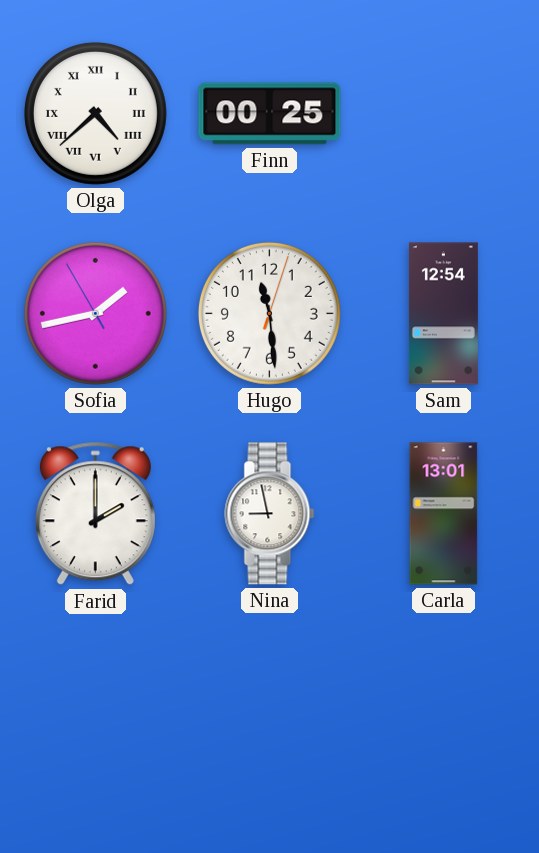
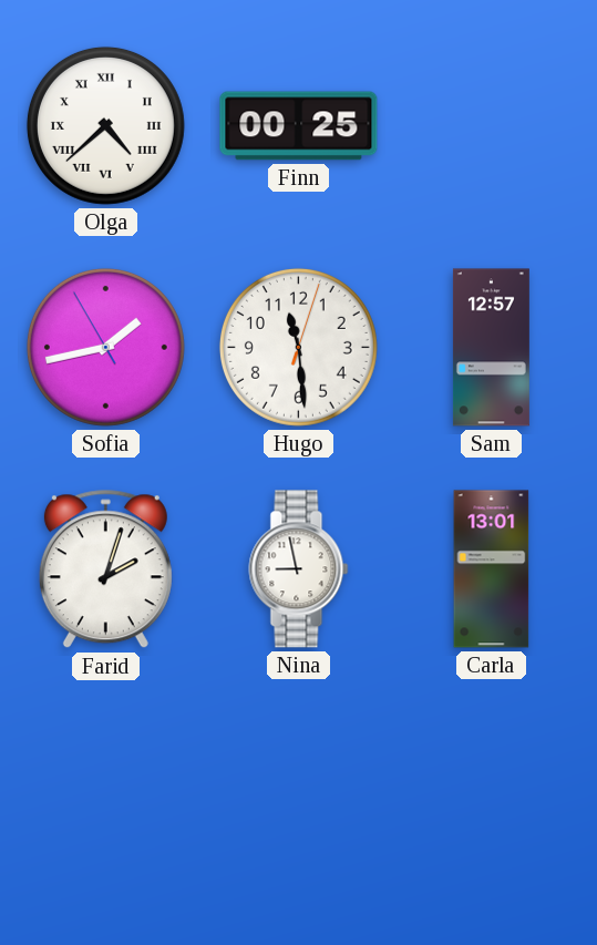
Sam: 12:54 -> 12:57 (491, 348)
Farid: 2:00 -> 2:03 (105, 569)
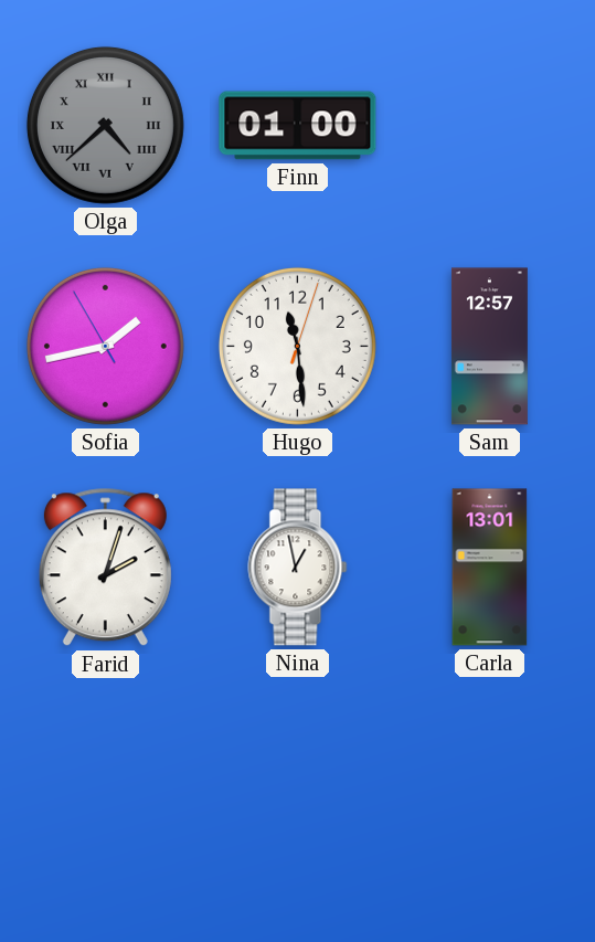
Olga dial: white -> grey (105, 125)
Finn: 00:25 -> 01:00 (298, 126)
Nina: 8:58 -> 12:58 (298, 568)
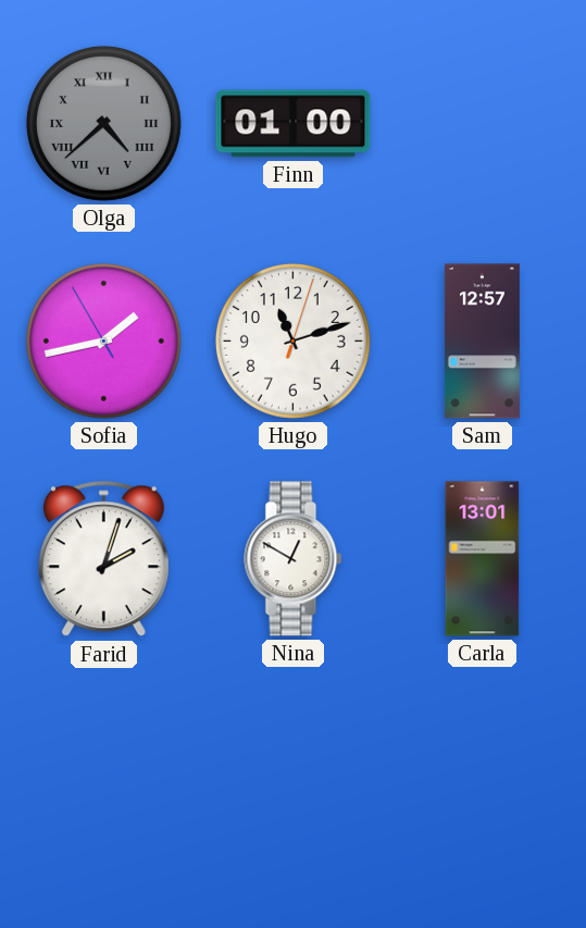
Hugo: 11:29 -> 11:12 (292, 341)
Nina: 12:58 -> 12:50 (294, 559)
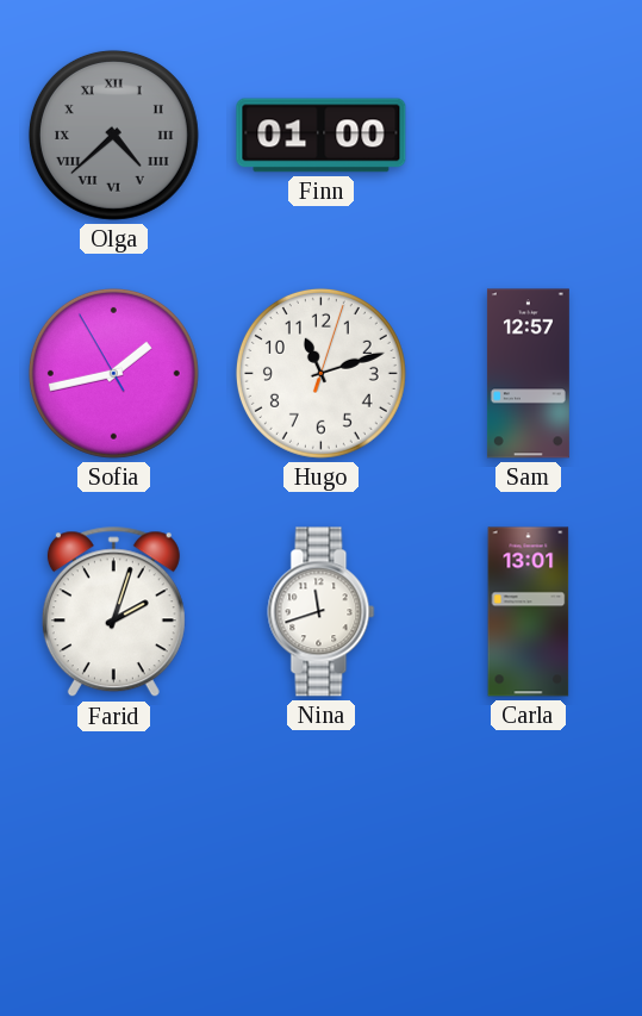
Nina: 12:50 -> 11:42 (322, 612)
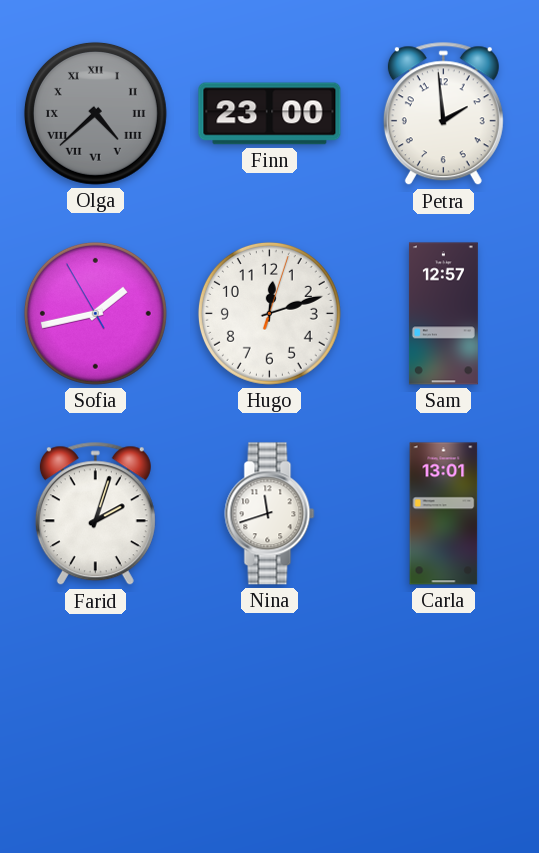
Finn: 01:00 -> 23:00 (270, 114)
Petra: none -> 1:59 (443, 114)
Hugo: 11:12 -> 12:12 (269, 313)
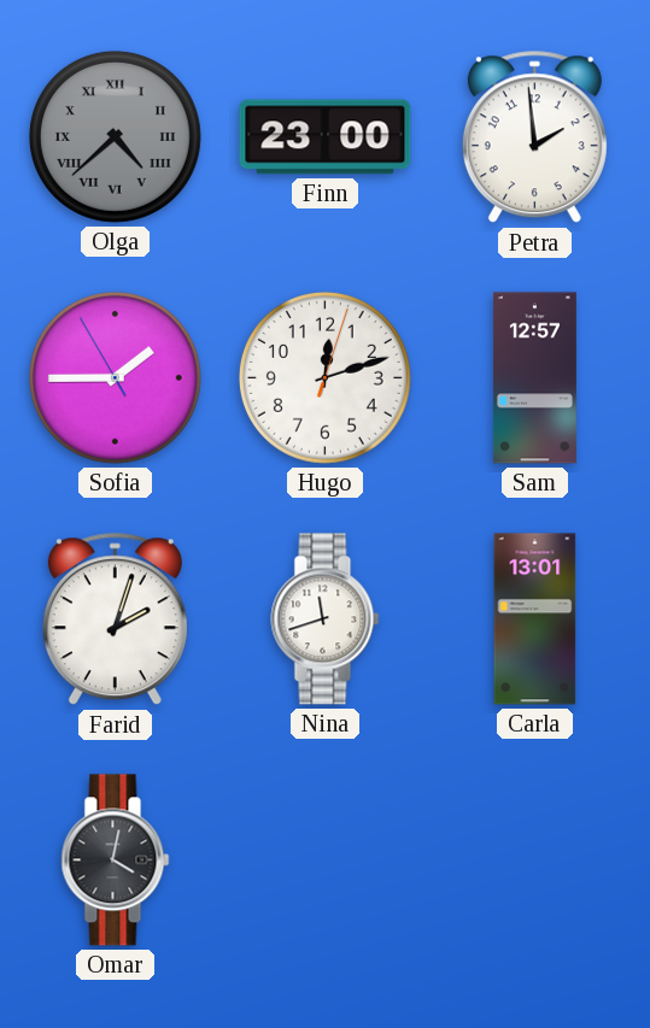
Sofia: 1:42 -> 1:44 (115, 377)
Omar: none -> 4:02 (116, 860)
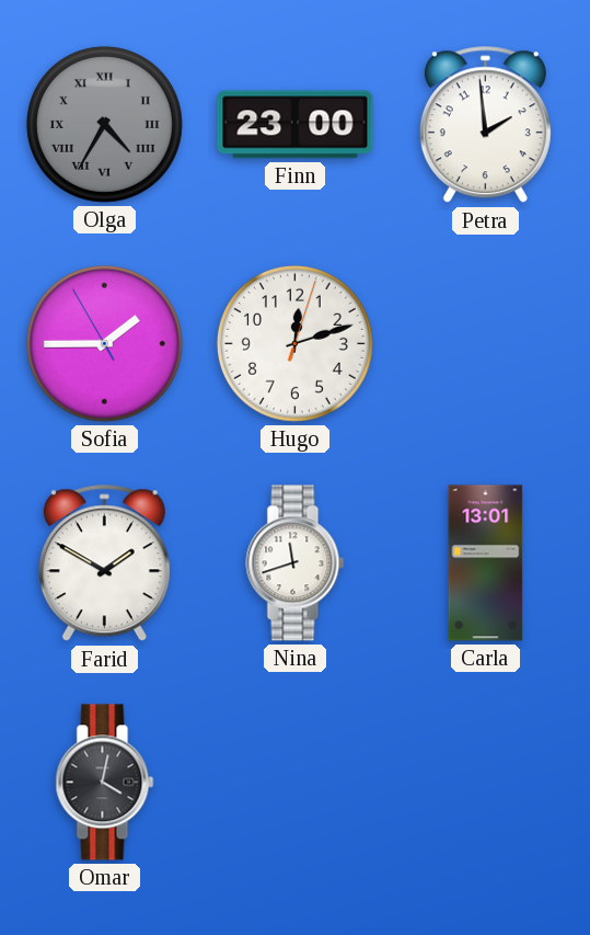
Olga: 4:38 -> 4:35 (104, 124)
Sam: 12:57 -> none (534, 378)
Farid: 2:03 -> 1:50 (104, 563)
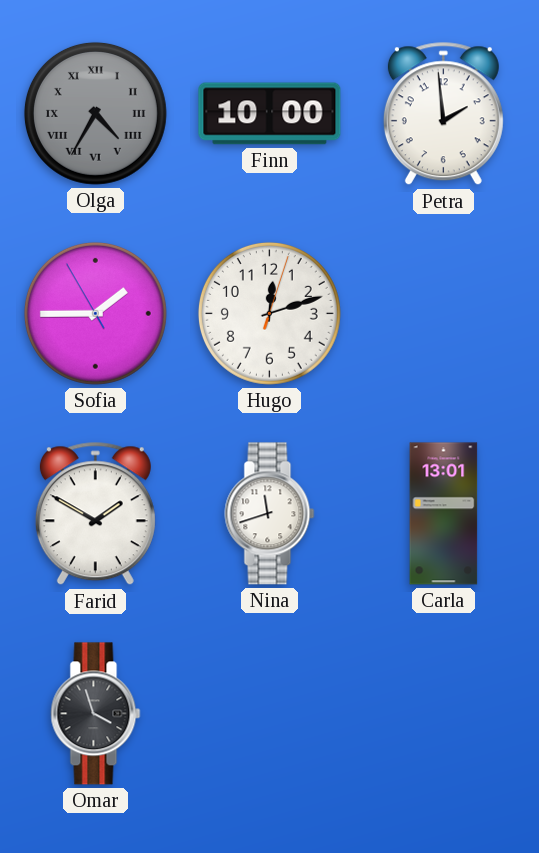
Finn: 23:00 -> 10:00 (270, 114)
Omar: 4:02 -> 3:57 (96, 714)
